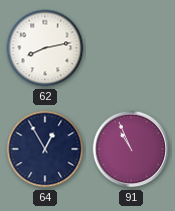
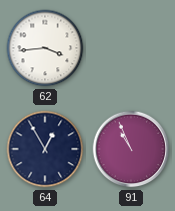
62: 8:13 -> 3:44 (45, 48)
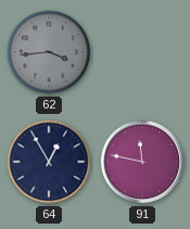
62 dial: white -> grey (49, 52)
91: 10:56 -> 11:47 (142, 162)
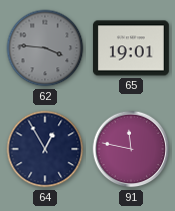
62: 3:44 -> 3:46 (45, 48)
65: none -> 19:01 (131, 48)
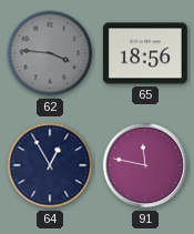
65: 19:01 -> 18:56 (145, 53)
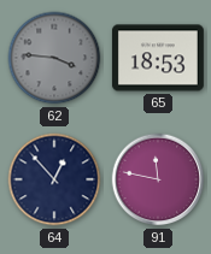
65: 18:56 -> 18:53 (158, 58)
64: 12:55 -> 12:53 (54, 179)
